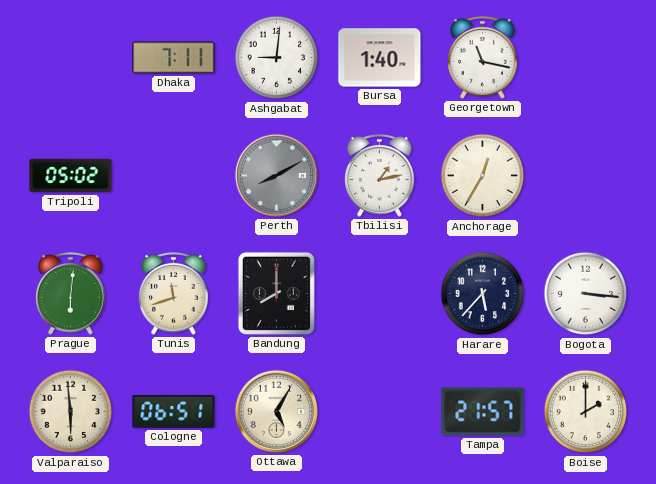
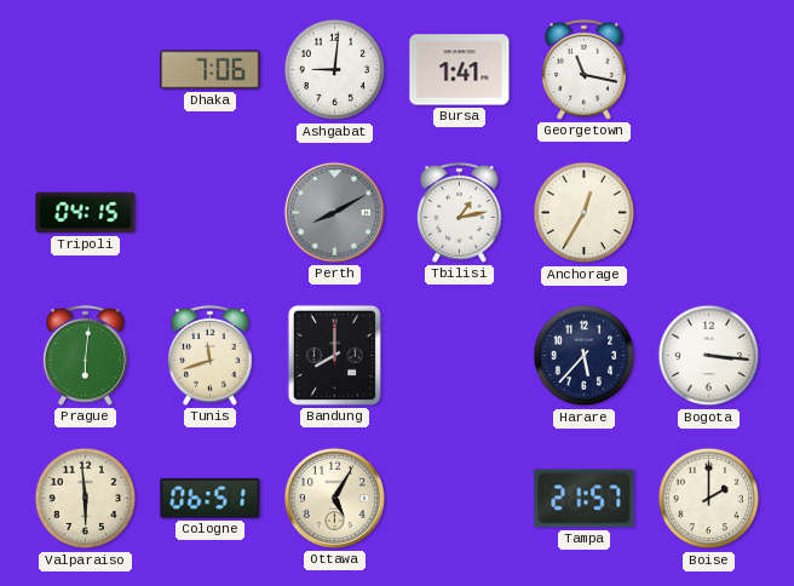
Dhaka: 7:11 -> 7:06 (211, 70)
Bursa: 1:40 -> 1:41 (460, 70)
Tripoli: 05:02 -> 04:15 (86, 213)
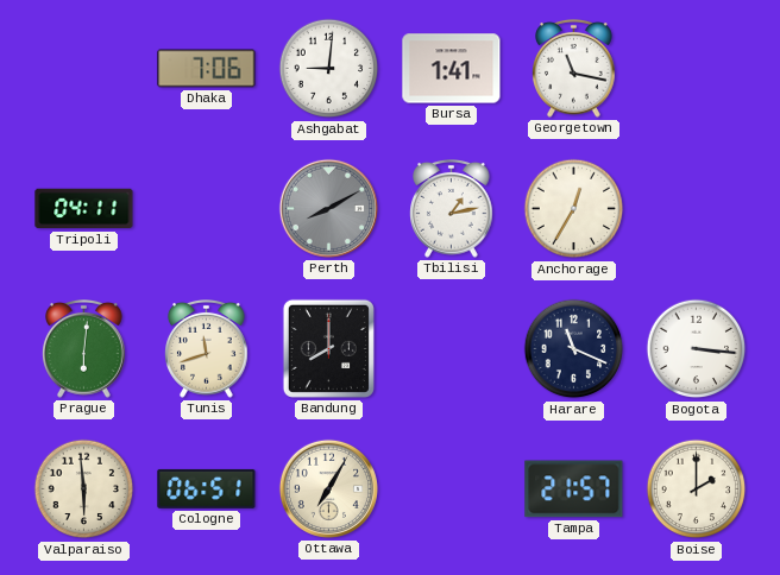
Tripoli: 04:15 -> 04:11 (84, 209)
Harare: 5:37 -> 11:19 (574, 349)
Ottawa: 5:05 -> 7:05 (328, 488)
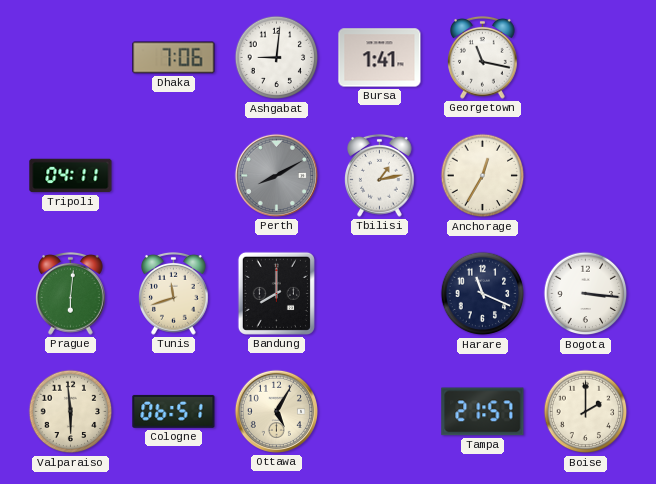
Ottawa: 7:05 -> 5:05 (276, 411)
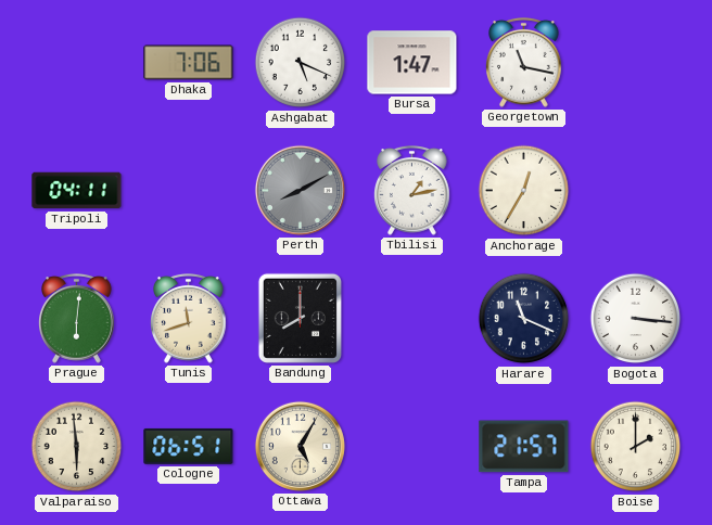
Ashgabat: 9:01 -> 5:19 (301, 63)
Bursa: 1:41 -> 1:47 (412, 63)
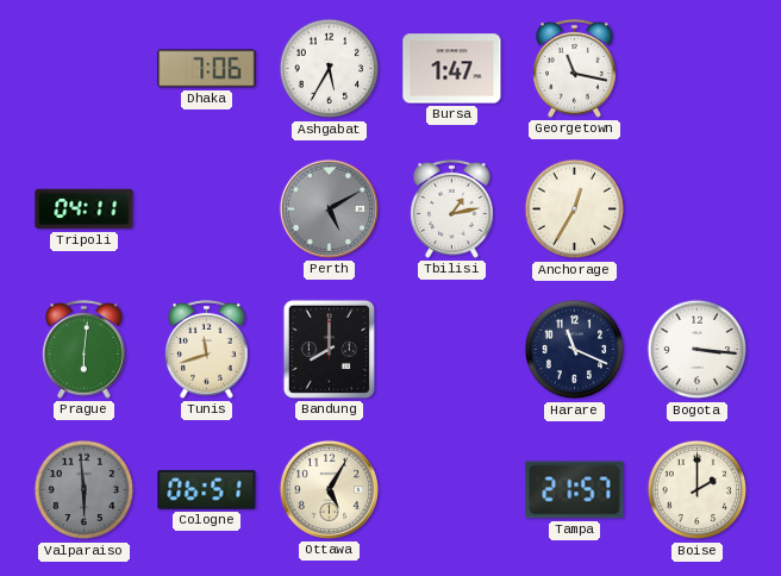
Ashgabat: 5:19 -> 5:35 (330, 69)
Perth: 8:10 -> 5:10 (329, 208)
Valparaiso dial: cream -> grey (85, 490)
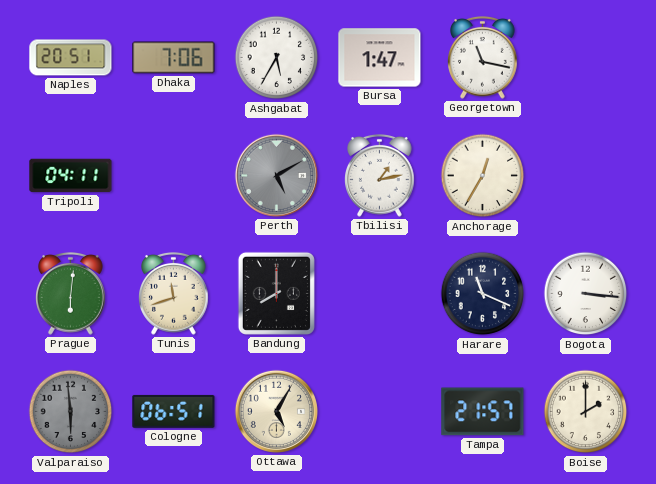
Naples: none -> 20:51 (71, 58)
